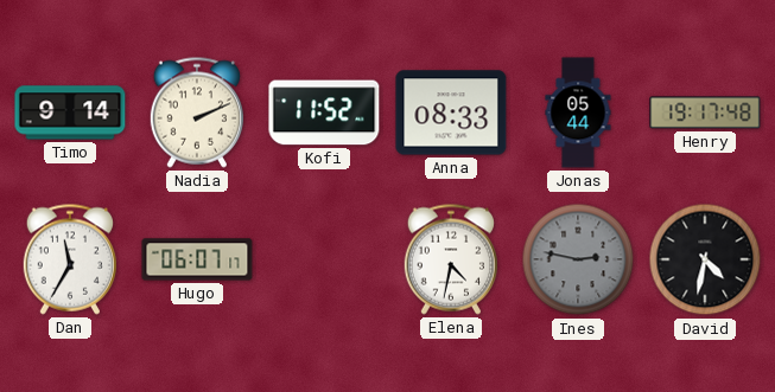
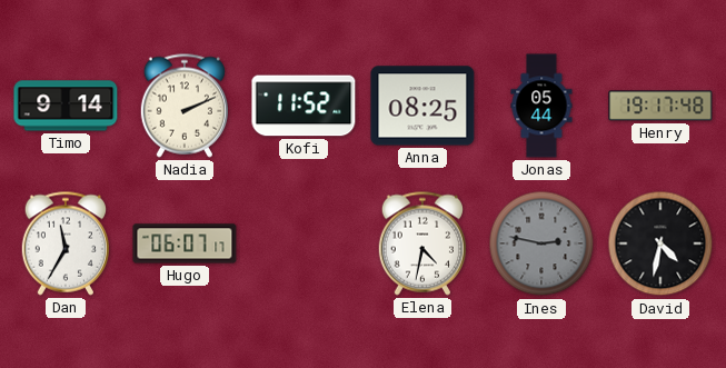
Anna: 08:33 -> 08:25 (422, 106)
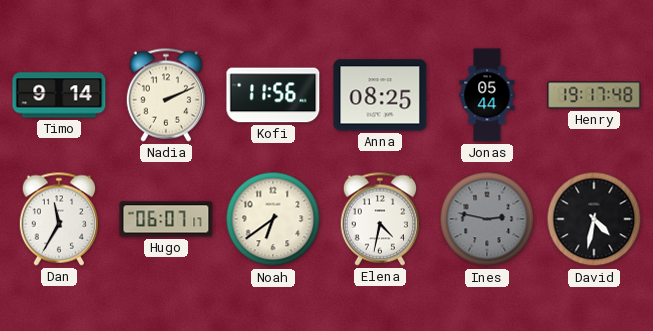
Kofi: 11:52 -> 11:56 (273, 95)
Noah: none -> 6:39 (273, 219)
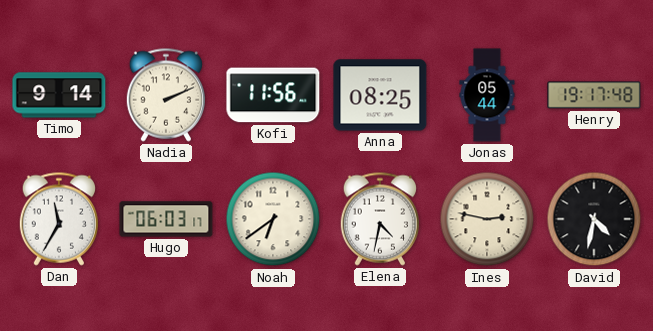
Hugo: 06:07 -> 06:03 (166, 219)
Ines dial: grey -> cream (487, 219)
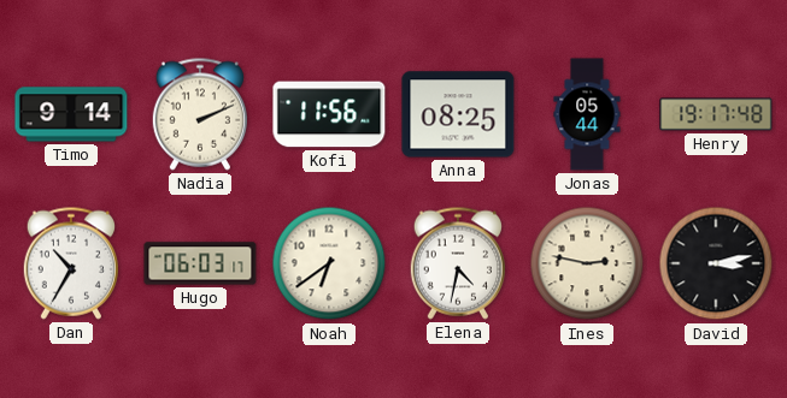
Dan: 11:35 -> 10:35 (70, 263)
David: 4:32 -> 3:13 (716, 263)
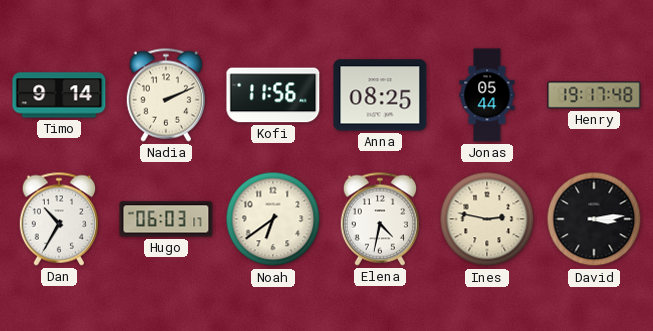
David: 3:13 -> 3:14 (594, 219)
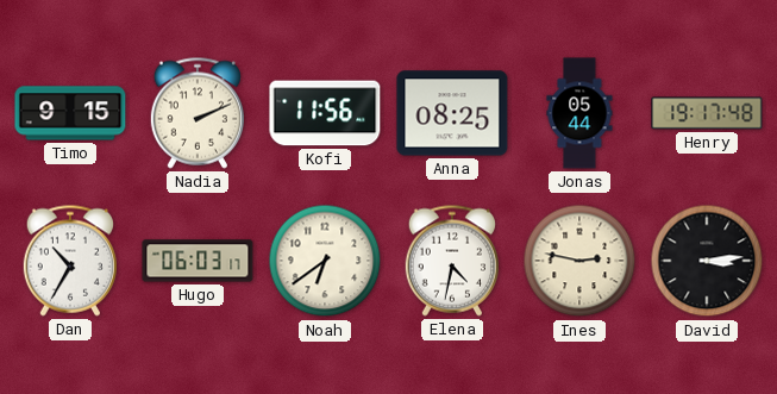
Timo: 9:14 -> 9:15 (70, 113)
